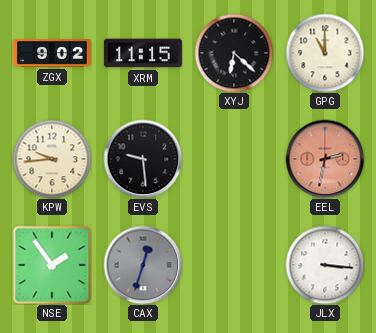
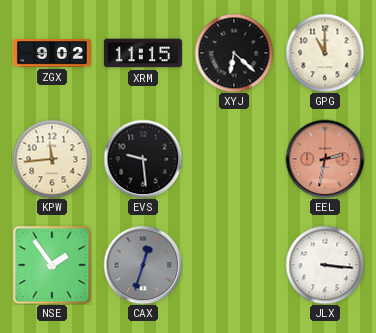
KPW: 9:44 -> 11:44 (52, 159)
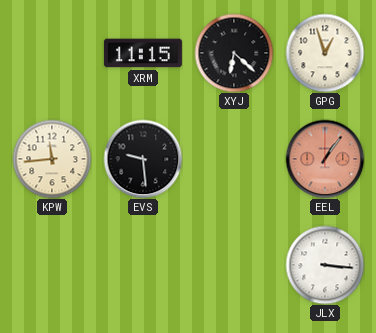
ZGX: 9:02 -> none (52, 54)
GPG: 11:00 -> 12:57 (325, 53)
EEL: 2:32 -> 1:06 (325, 159)
NSE: 1:54 -> none (52, 265)
CAX: 12:33 -> none (143, 265)
